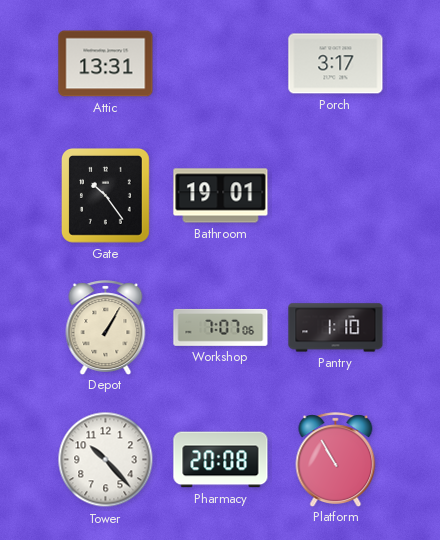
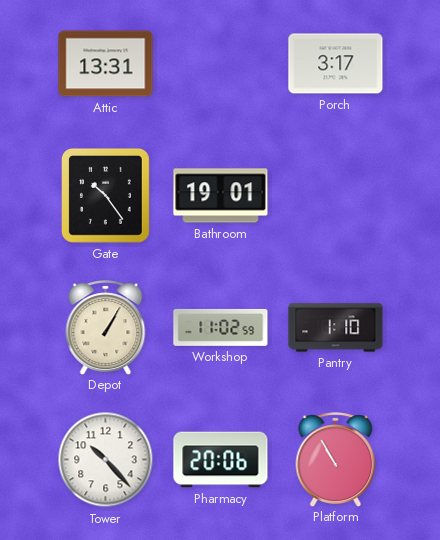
Workshop: 7:07 -> 11:02 (221, 327)
Pharmacy: 20:08 -> 20:06 (221, 460)
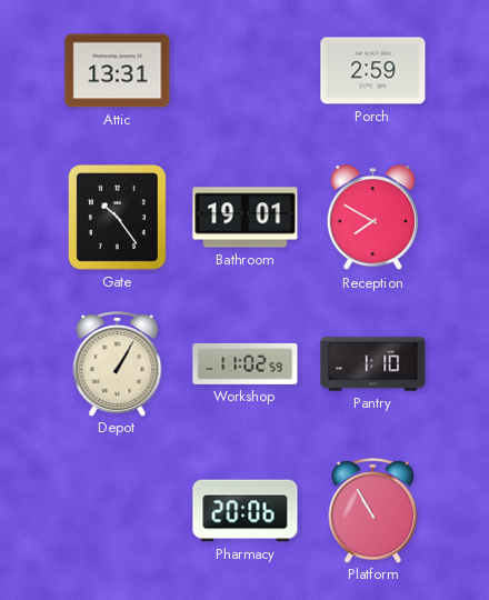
Porch: 3:17 -> 2:59 (373, 71)
Reception: none -> 7:50 (372, 218)
Tower: 10:23 -> none (106, 460)
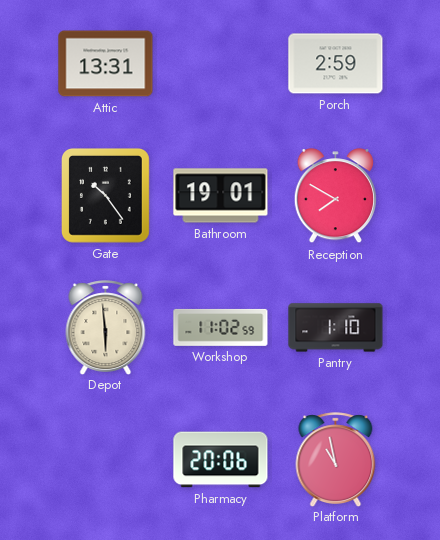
Depot: 1:05 -> 5:59 (106, 327)
Platform: 10:55 -> 10:58 (336, 459)
